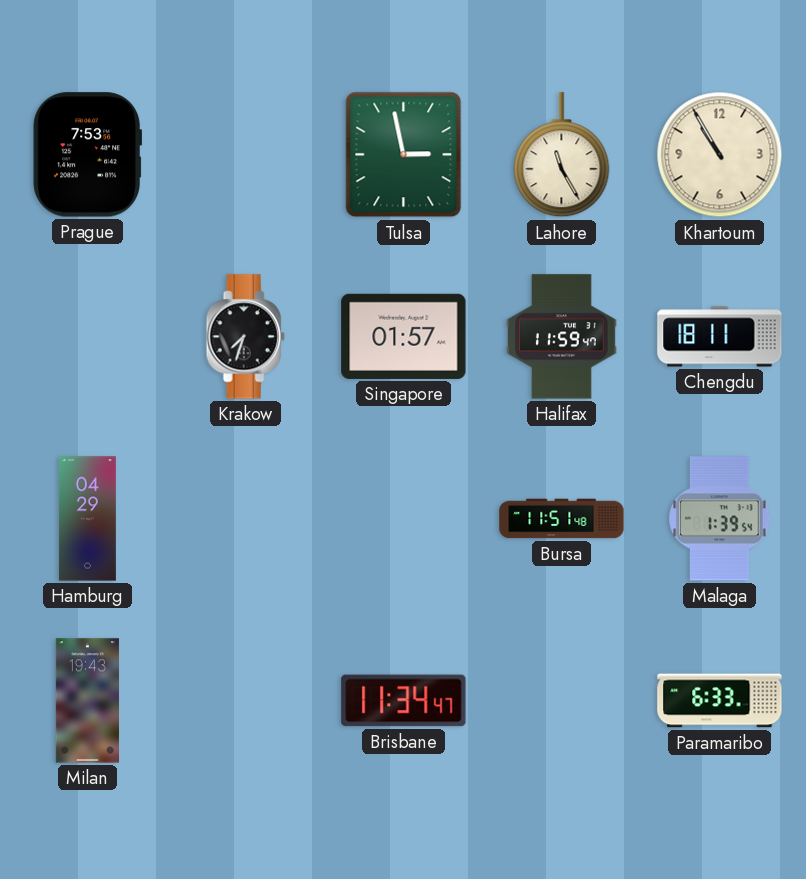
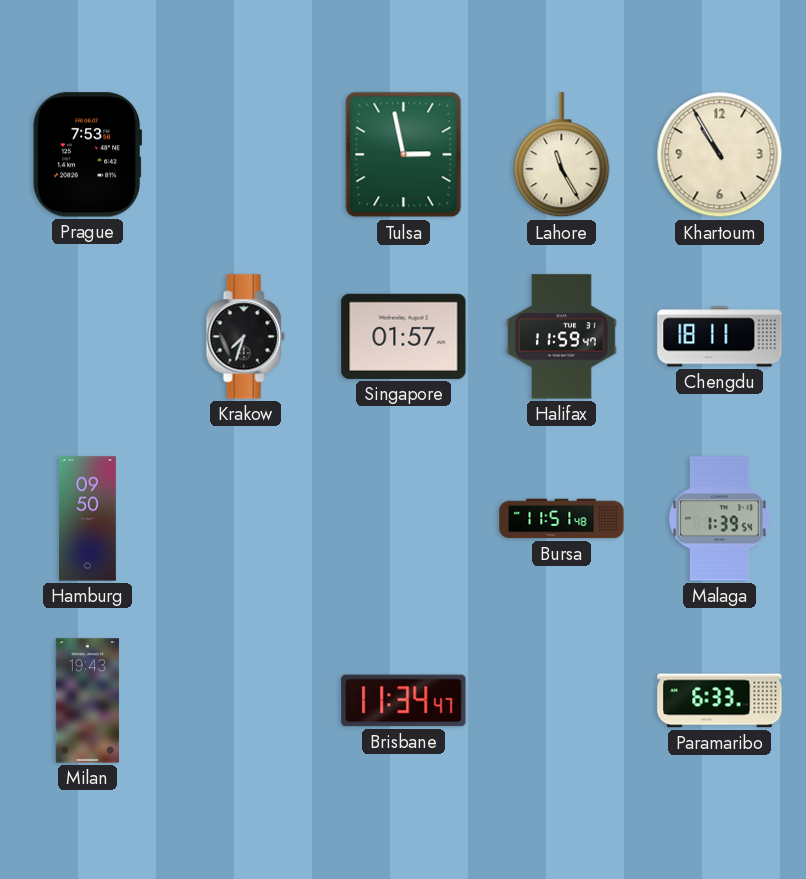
Hamburg: 04:29 -> 09:50 (87, 519)
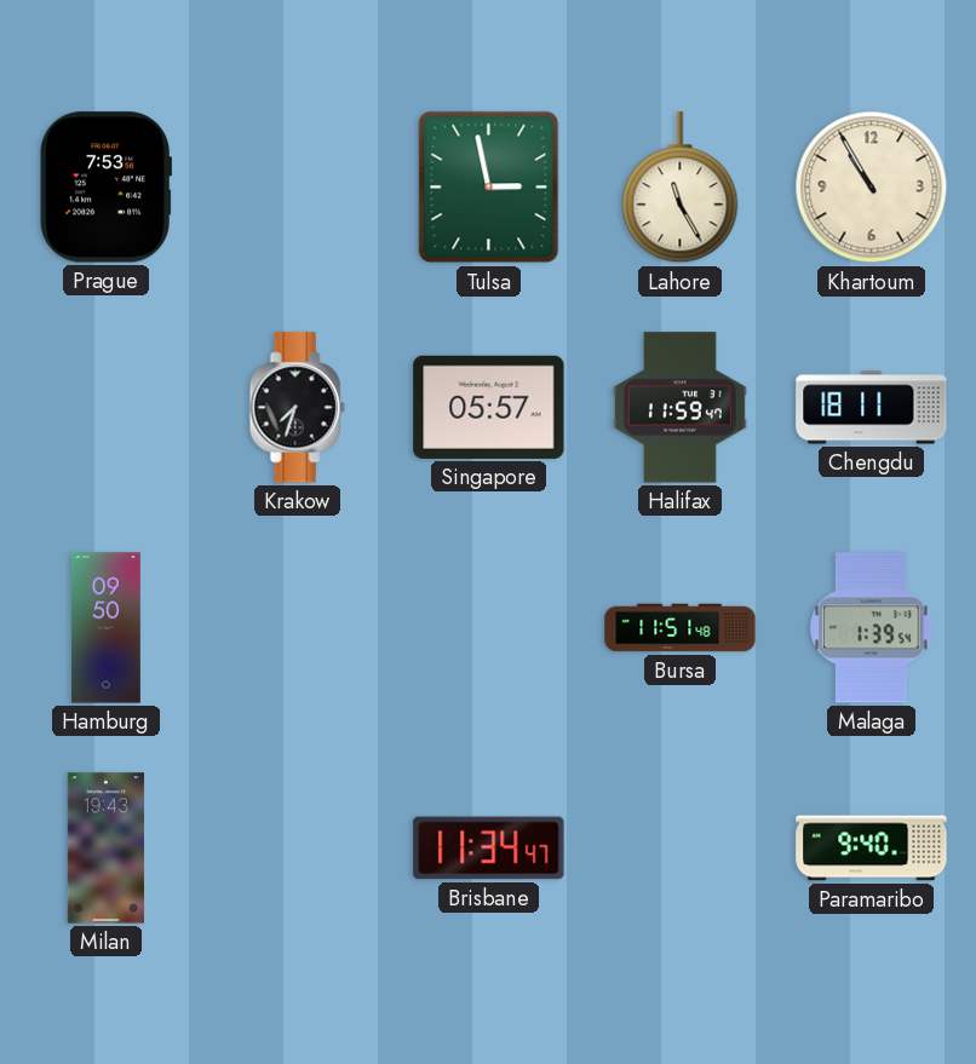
Singapore: 01:57 -> 05:57 (489, 407)
Paramaribo: 6:33 -> 9:40 (872, 849)
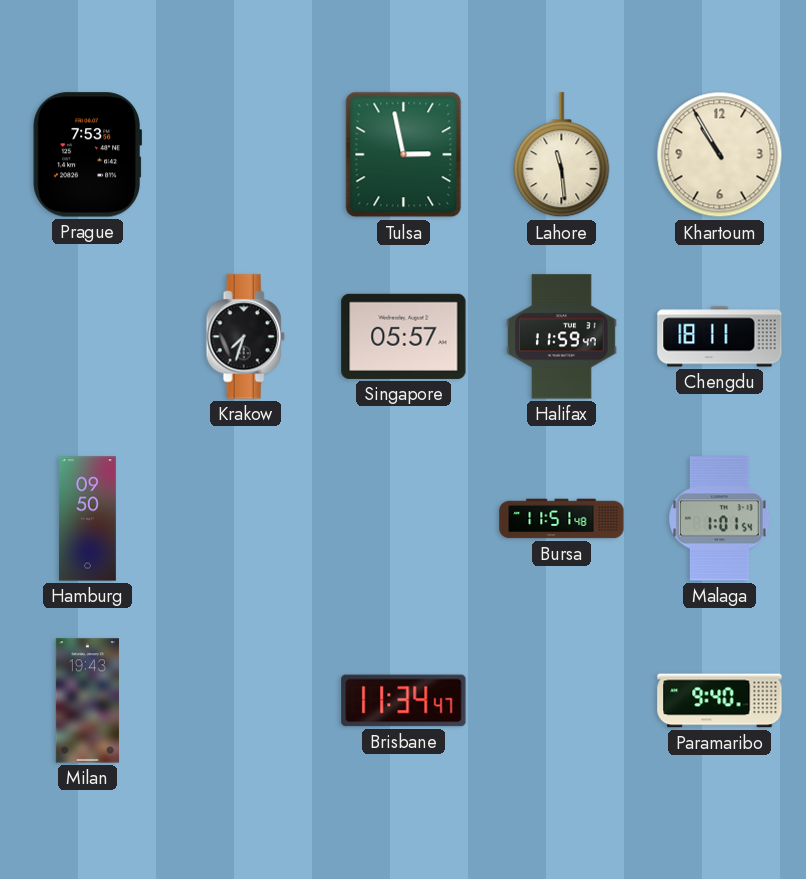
Lahore: 11:25 -> 11:29 (562, 155)
Malaga: 1:39 -> 1:01 (720, 519)
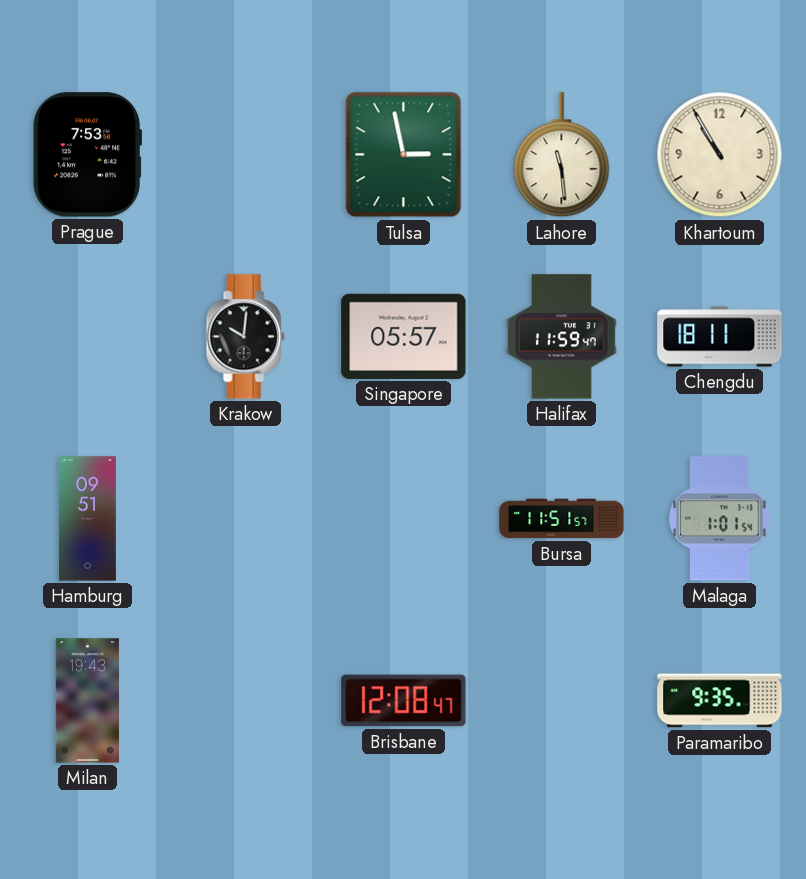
Krakow: 7:33 -> 10:01 (245, 337)
Hamburg: 09:50 -> 09:51 (87, 519)
Bursa: 11:51:48 -> 11:51:57 (562, 519)
Brisbane: 11:34 -> 12:08 (404, 701)
Paramaribo: 9:40 -> 9:35 (720, 701)
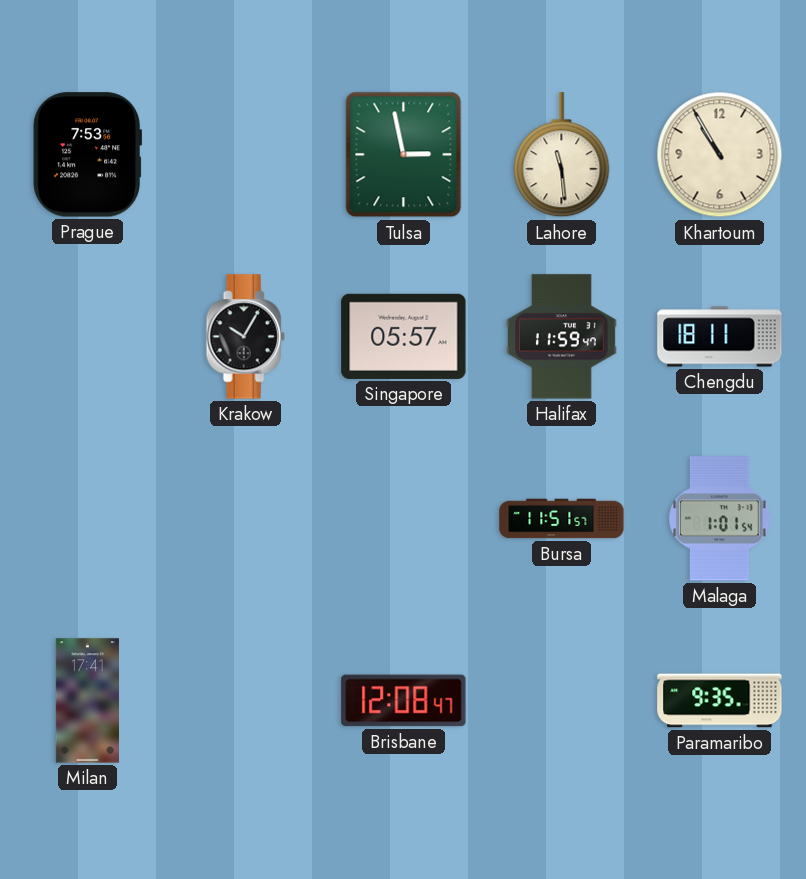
Krakow: 10:01 -> 10:05 (245, 337)
Hamburg: 09:51 -> none (87, 519)
Milan: 19:43 -> 17:41 (87, 701)
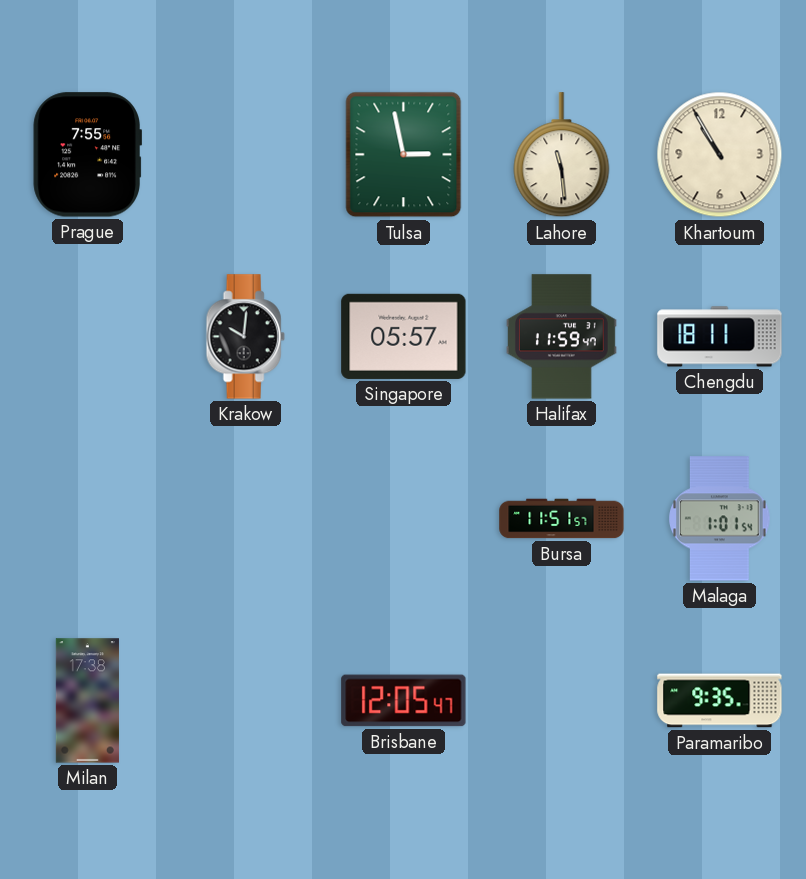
Prague: 7:53 -> 7:55 (87, 155)
Krakow: 10:05 -> 10:01 (245, 337)
Milan: 17:41 -> 17:38 (87, 701)
Brisbane: 12:08 -> 12:05 (404, 701)
